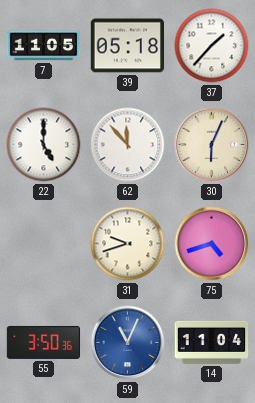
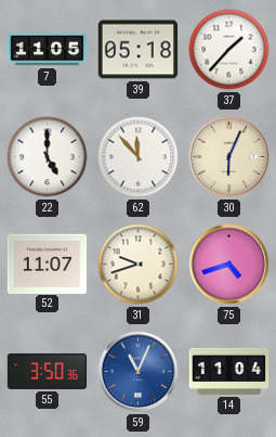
52: none -> 11:07 (48, 264)
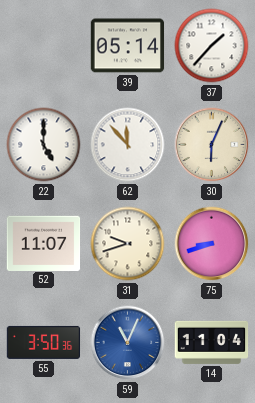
7: 11:05 -> none (48, 50)
39: 05:18 -> 05:14 (128, 46)
75: 4:42 -> 8:42 (212, 244)
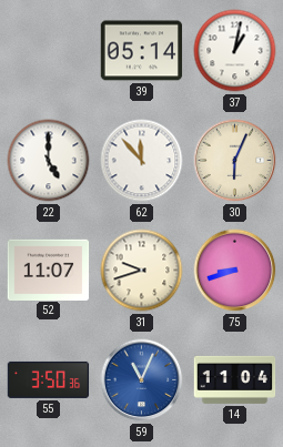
37: 1:37 -> 1:02 (235, 51)
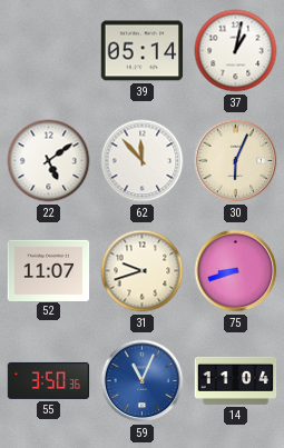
22: 5:00 -> 5:09 (49, 161)
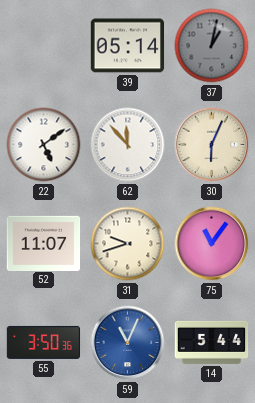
37 dial: white -> grey (212, 46)
75: 8:42 -> 11:06 (212, 244)
14: 11:04 -> 5:44 (212, 342)
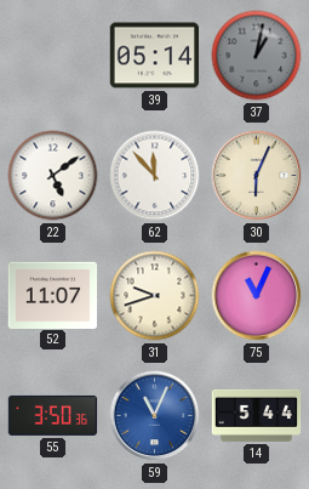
75: 11:06 -> 11:04 (257, 296)
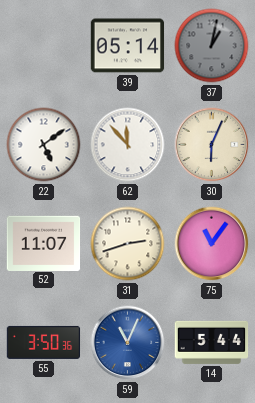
31: 9:42 -> 2:42 (128, 244)
75: 11:04 -> 11:06 (212, 244)
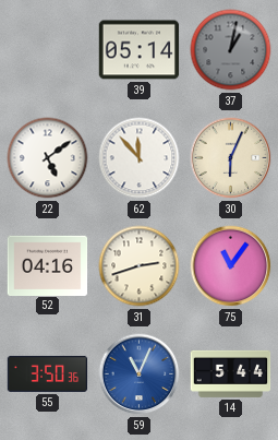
52: 11:07 -> 04:16 (48, 265)
